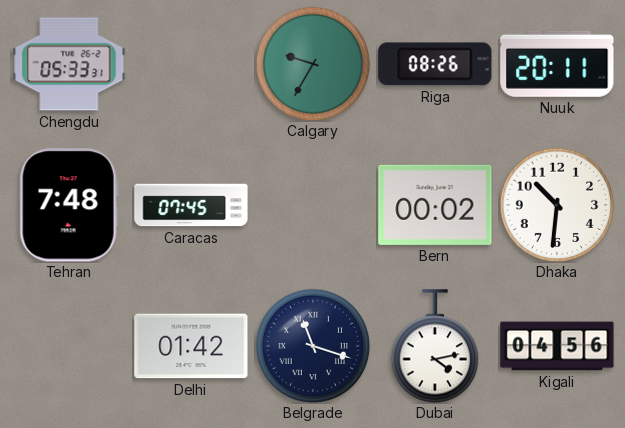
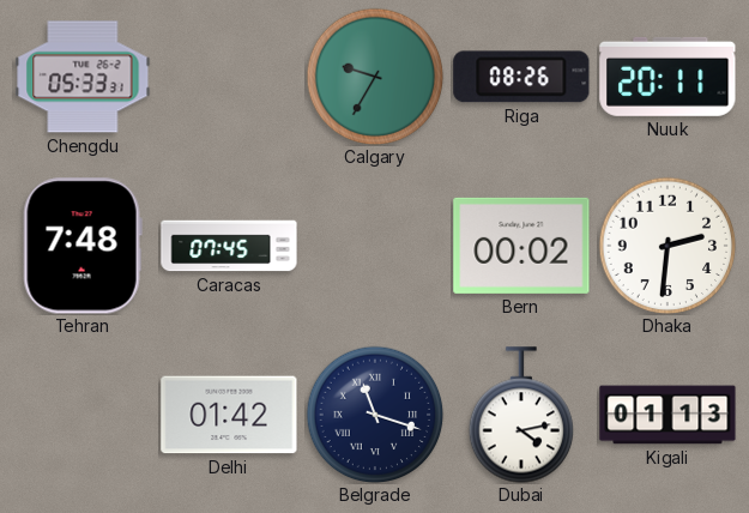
Dhaka: 10:31 -> 2:31 (668, 246)
Kigali: 04:56 -> 01:13 (668, 415)
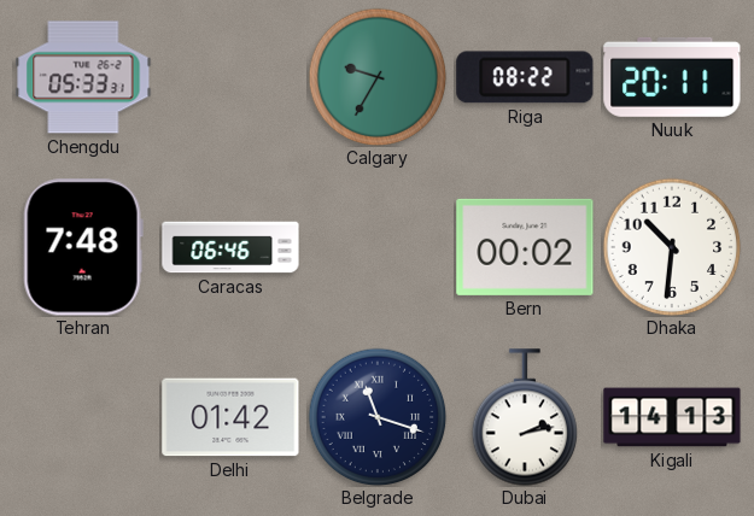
Riga: 08:26 -> 08:22 (525, 77)
Caracas: 07:45 -> 06:46 (230, 247)
Dhaka: 2:31 -> 10:31 (672, 247)
Dubai: 4:13 -> 2:13 (524, 417)
Kigali: 01:13 -> 14:13 (672, 417)
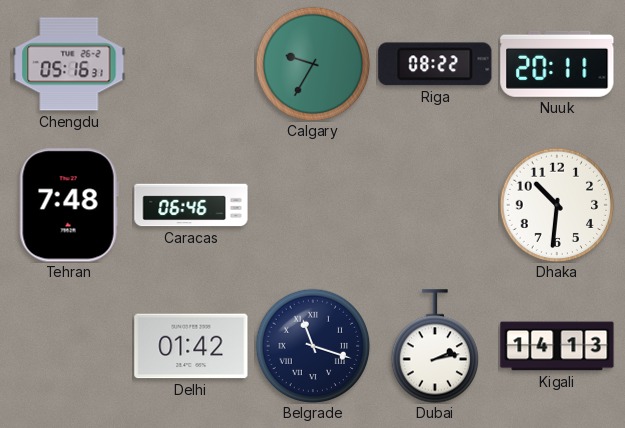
Chengdu: 05:33 -> 05:16 (69, 64)
Bern: 00:02 -> none (525, 247)
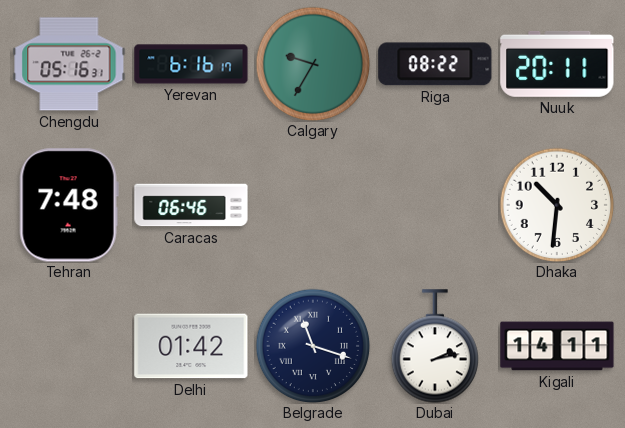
Yerevan: none -> 6:16 (191, 64)
Kigali: 14:13 -> 14:11 (557, 346)
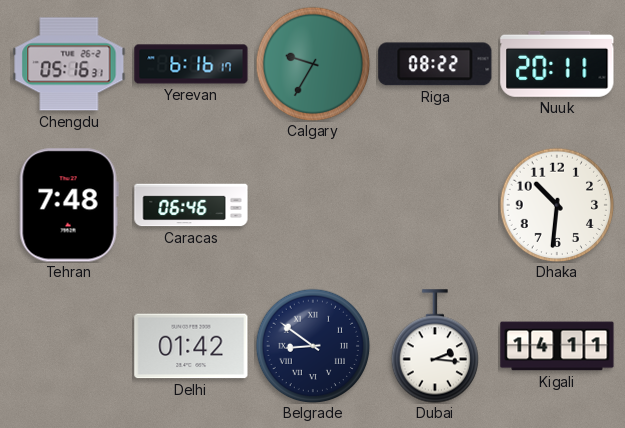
Belgrade: 11:18 -> 8:51 (313, 346)
Dubai: 2:13 -> 2:16 (434, 346)
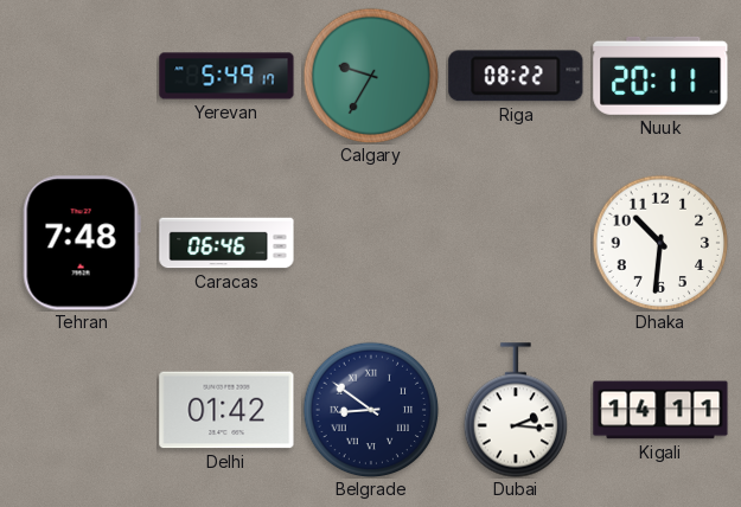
Chengdu: 05:16 -> none (69, 64)
Yerevan: 6:16 -> 5:49 (226, 76)
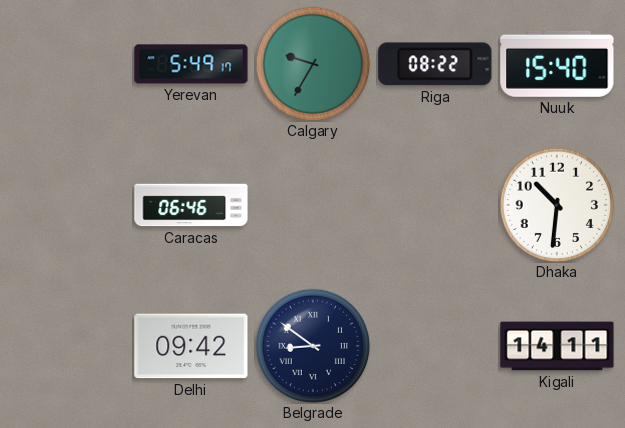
Nuuk: 20:11 -> 15:40 (557, 64)
Tehran: 7:48 -> none (82, 243)
Delhi: 01:42 -> 09:42 (191, 346)
Dubai: 2:16 -> none (515, 410)
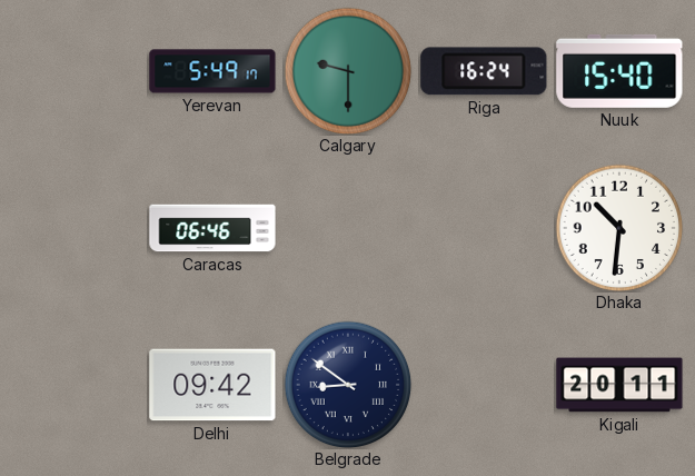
Calgary: 9:35 -> 9:30 (348, 71)
Riga: 08:22 -> 16:24 (484, 71)
Kigali: 14:11 -> 20:11 (619, 385)
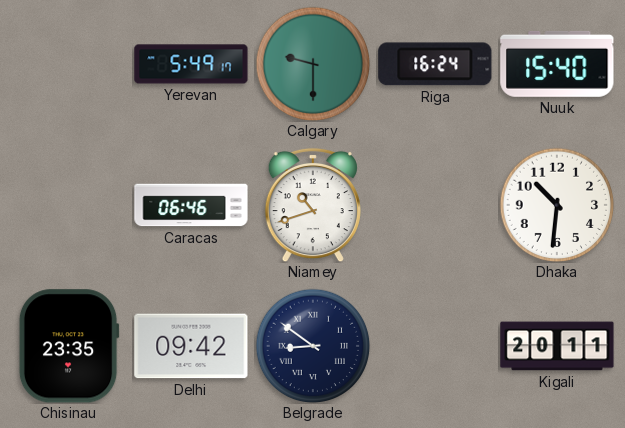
Niamey: none -> 10:42 (313, 205)
Chisinau: none -> 23:35 (69, 346)
